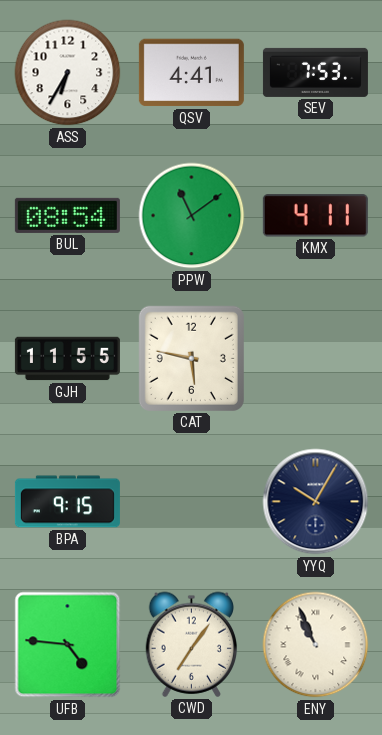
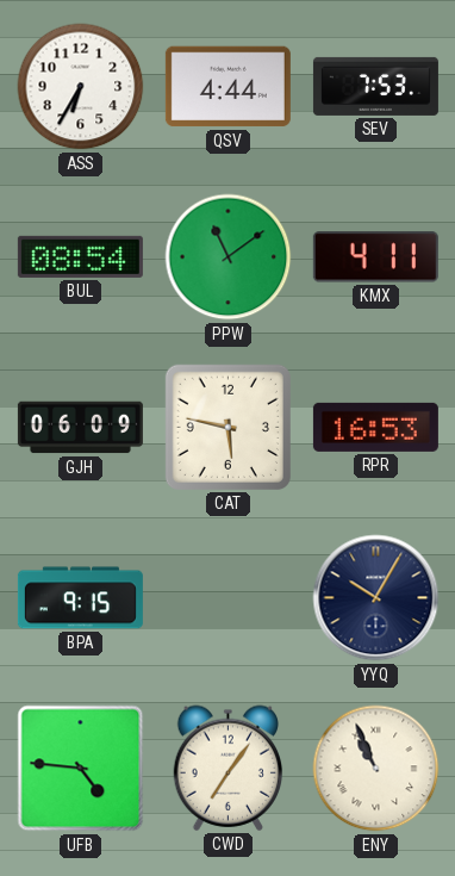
QSV: 4:41 -> 4:44 (227, 87)
GJH: 11:55 -> 06:09 (80, 428)
RPR: none -> 16:53 (375, 427)
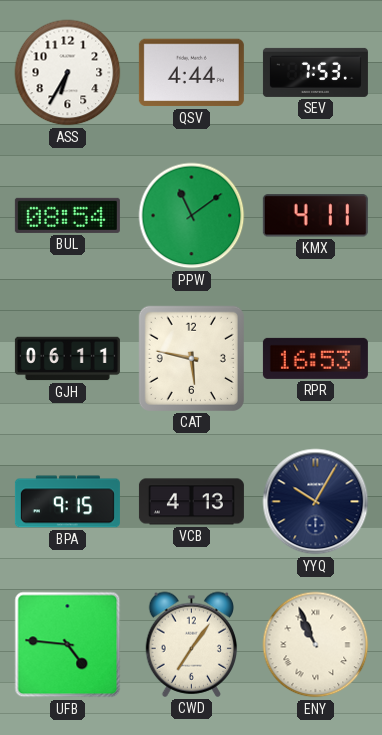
GJH: 06:09 -> 06:11 (67, 359)
VCB: none -> 4:13 (191, 502)
